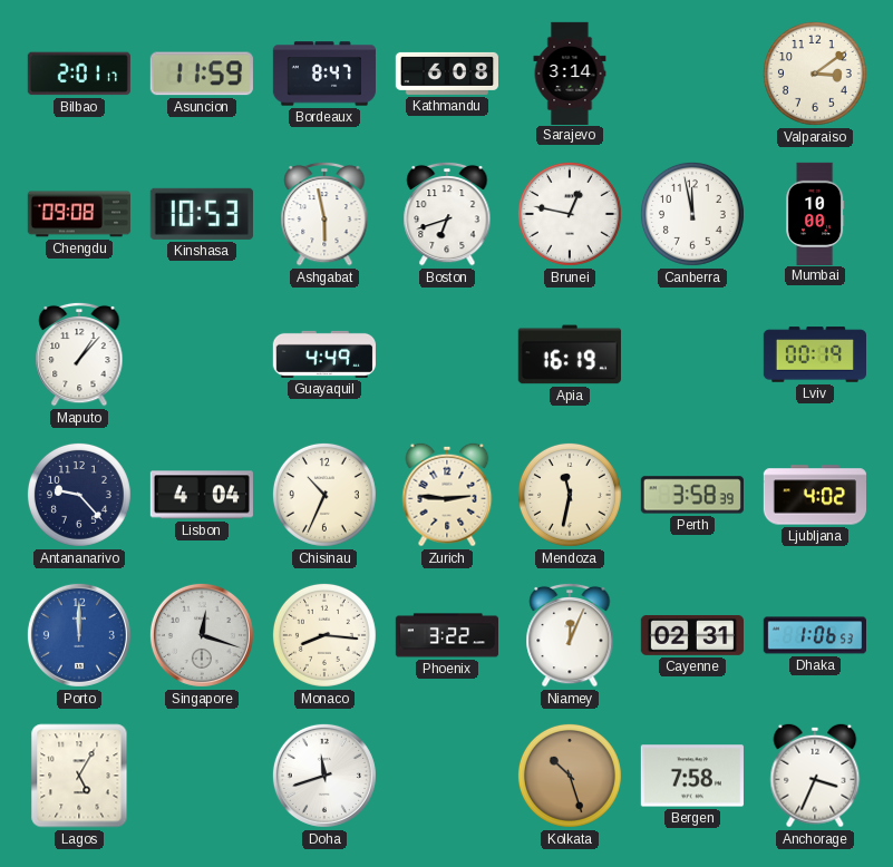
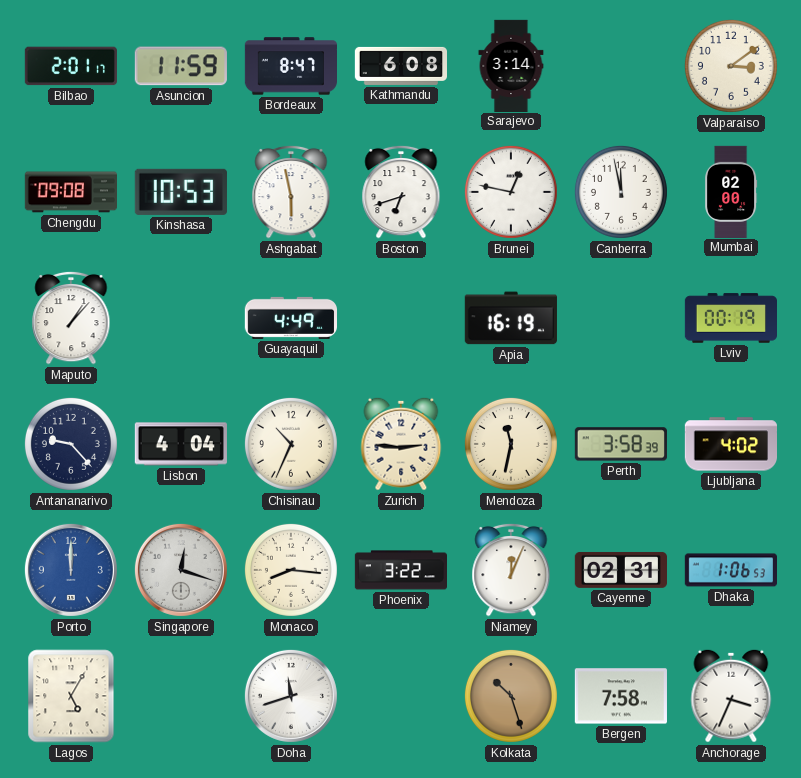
Mumbai: 10:00 -> 02:00 (732, 191)
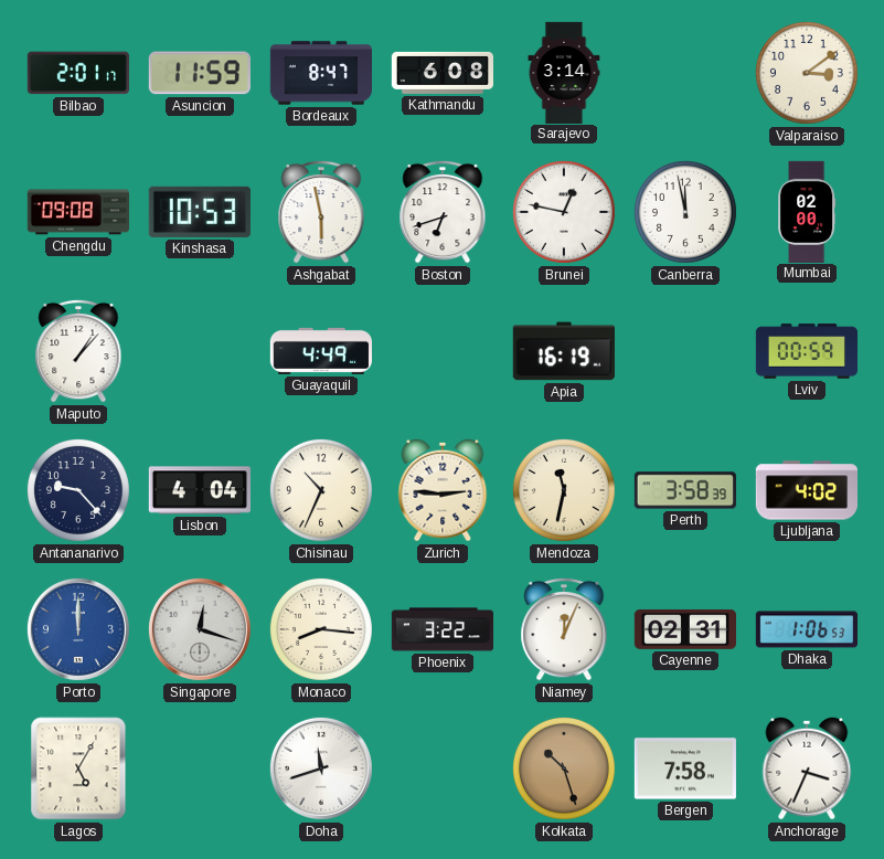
Lviv: 00:19 -> 00:59 (806, 351)
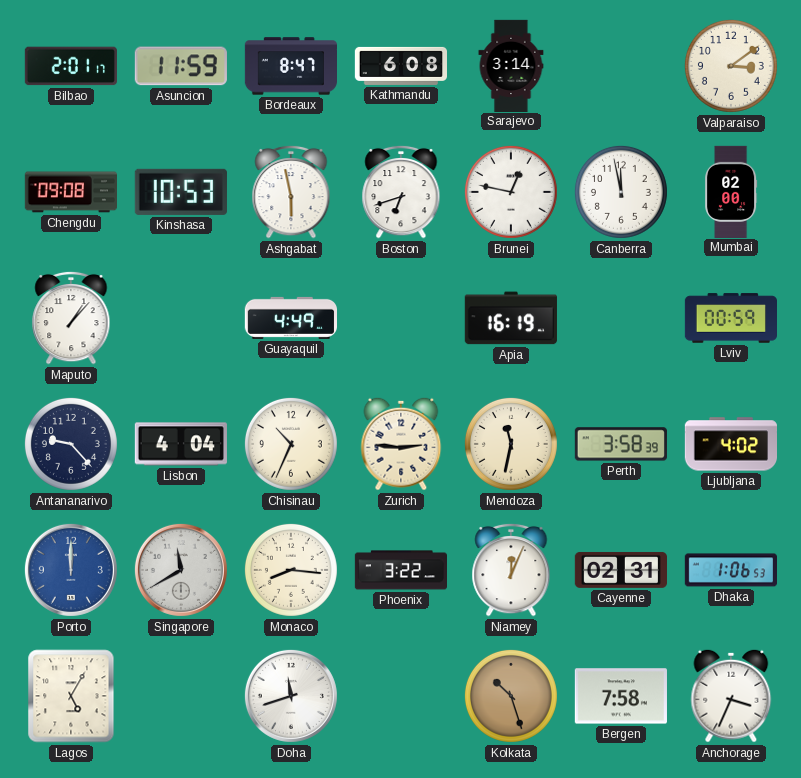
Singapore: 12:18 -> 11:40 (181, 570)
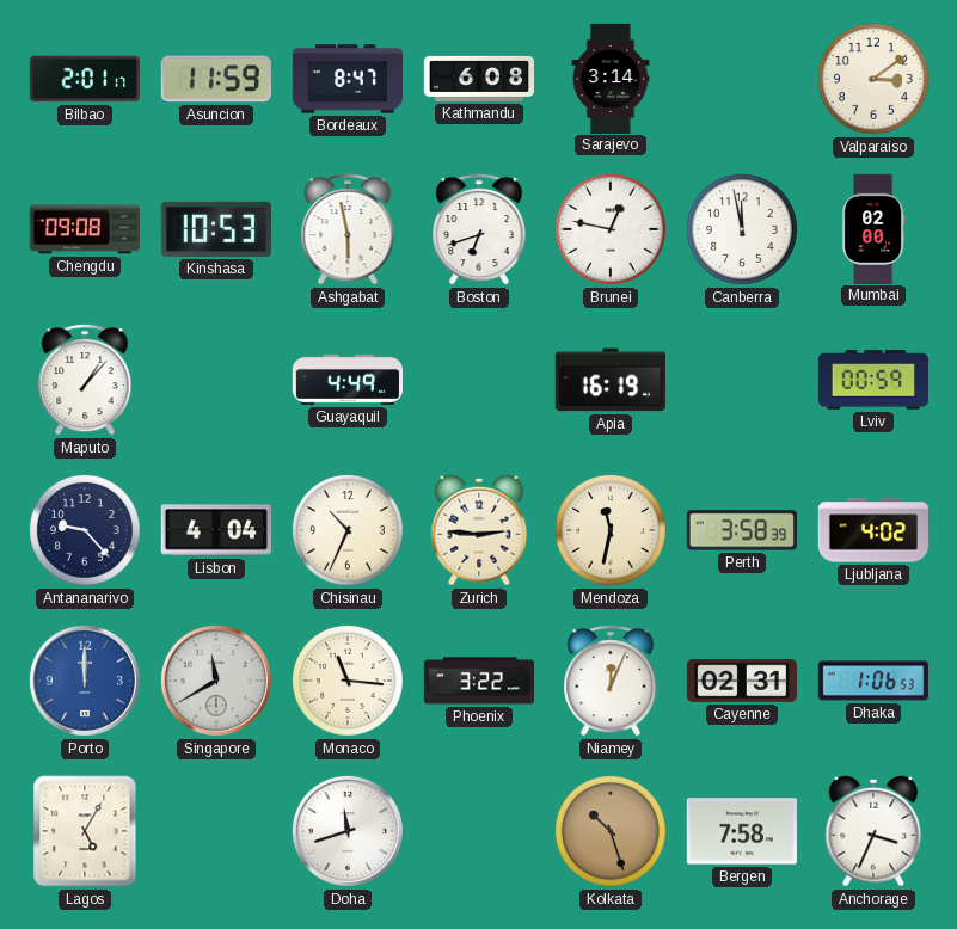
Monaco: 8:16 -> 11:16 (348, 681)
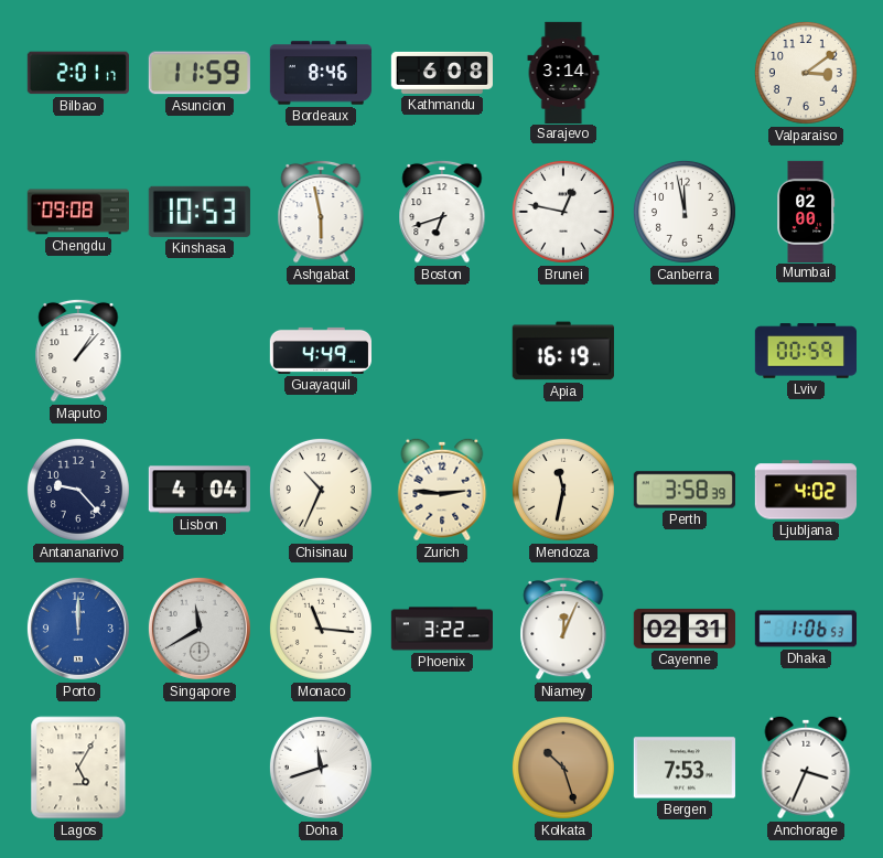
Bordeaux: 8:47 -> 8:46 (320, 73)
Bergen: 7:58 -> 7:53 (685, 768)
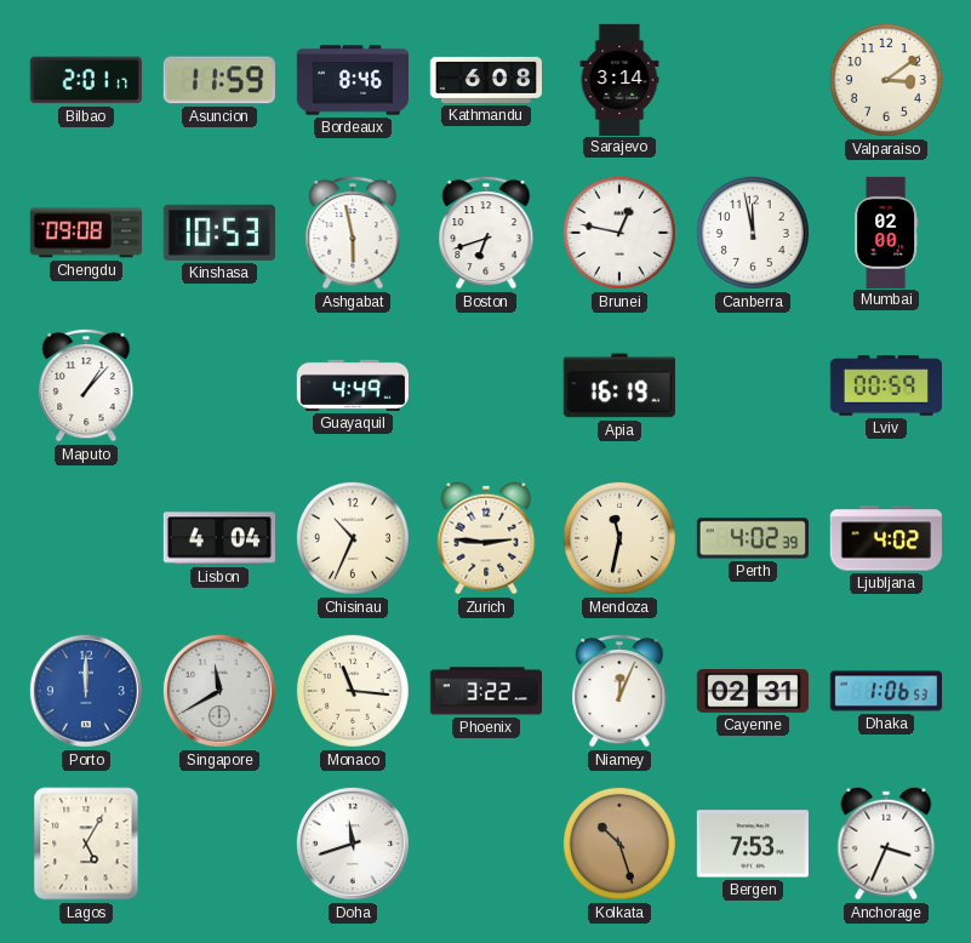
Antananarivo: 9:23 -> none (78, 490)
Perth: 3:58 -> 4:02 (753, 538)
